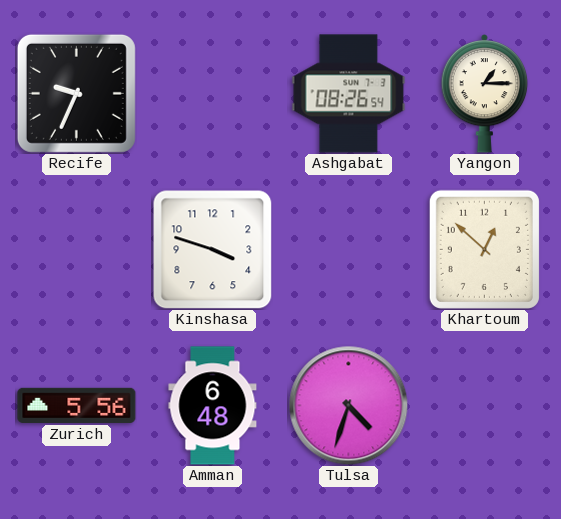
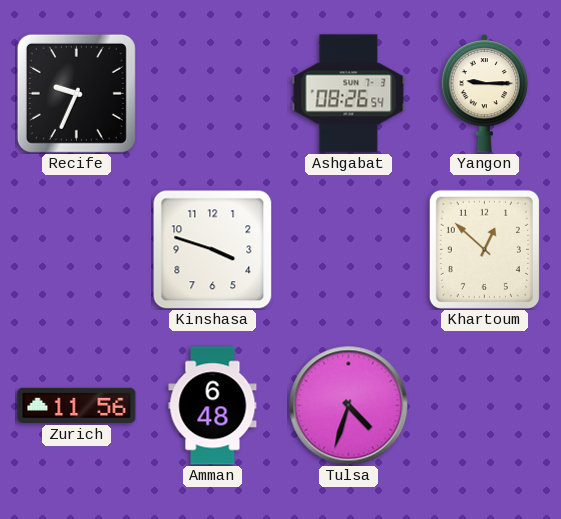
Yangon: 1:15 -> 9:15 (485, 93)
Zurich: 5:56 -> 11:56 (77, 405)
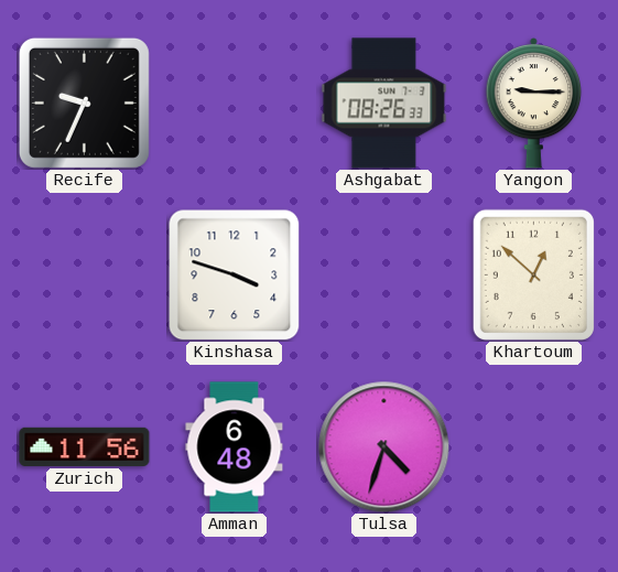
Ashgabat: 08:26:54 -> 08:26:33 (384, 104)
